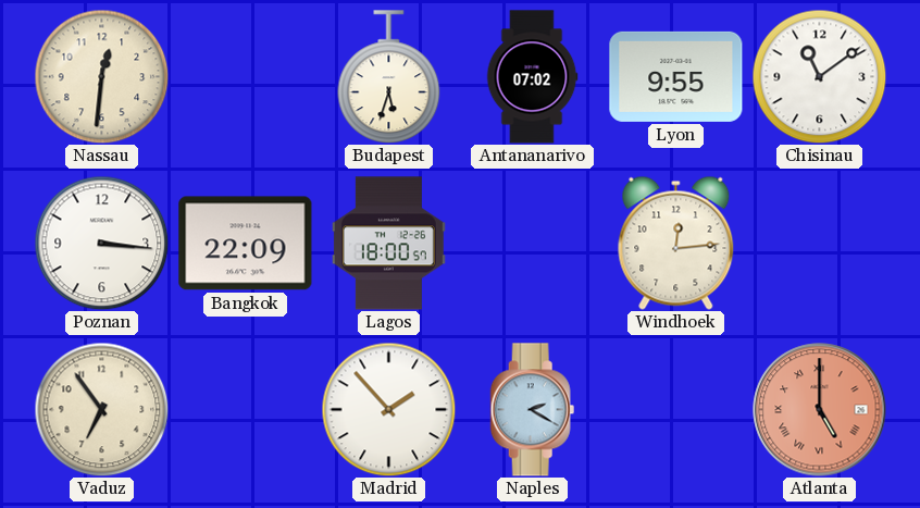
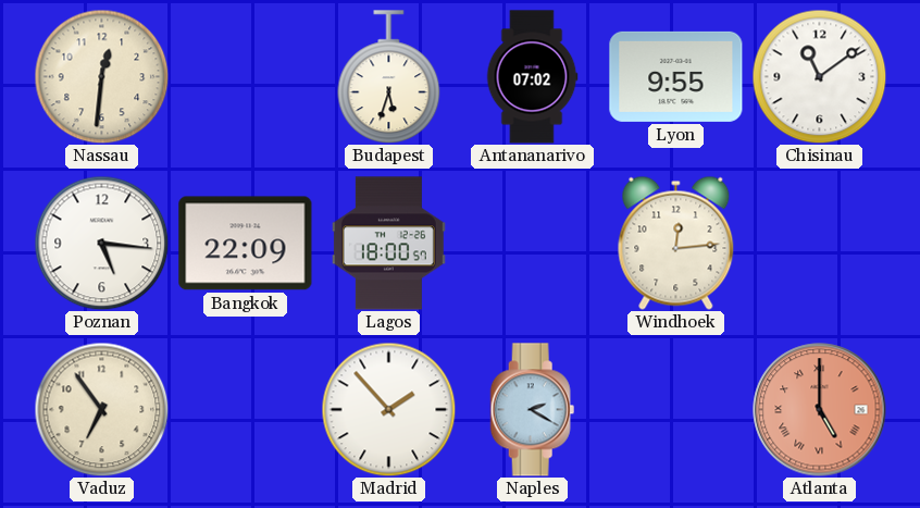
Poznan: 3:16 -> 5:16 (101, 243)
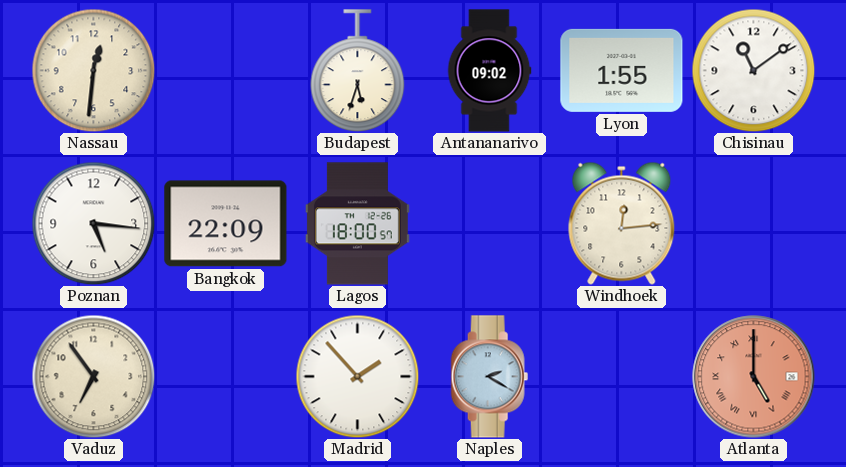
Antananarivo: 07:02 -> 09:02 (489, 71)
Lyon: 9:55 -> 1:55 (622, 70)
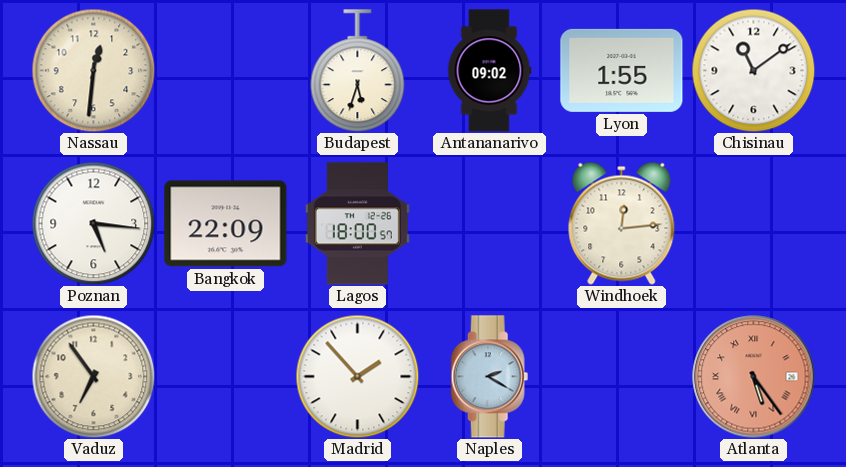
Atlanta: 5:00 -> 5:24 (754, 377)
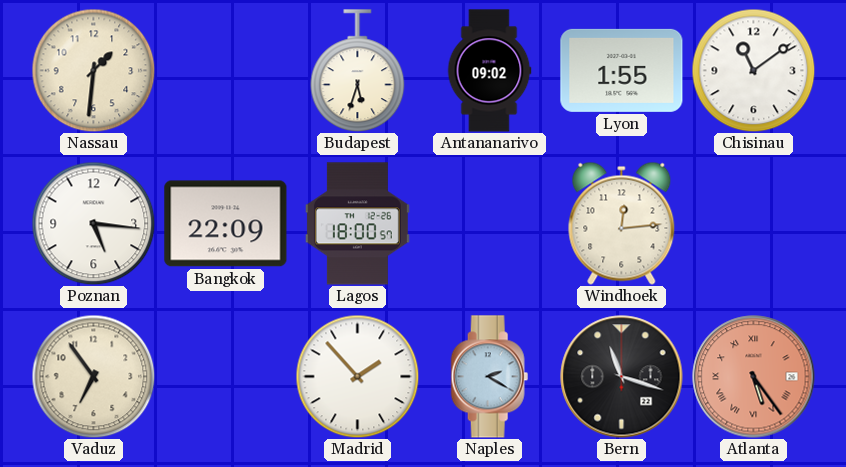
Nassau: 12:31 -> 1:31 (93, 70)
Bern: none -> 11:18 (622, 377)
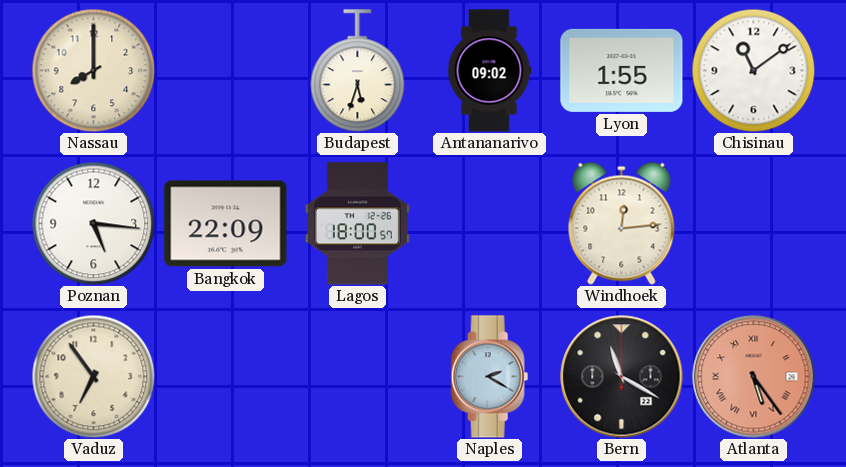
Nassau: 1:31 -> 8:00 (93, 70)
Madrid: 1:53 -> none (357, 376)
Bern: 11:18 -> 11:20 (622, 377)
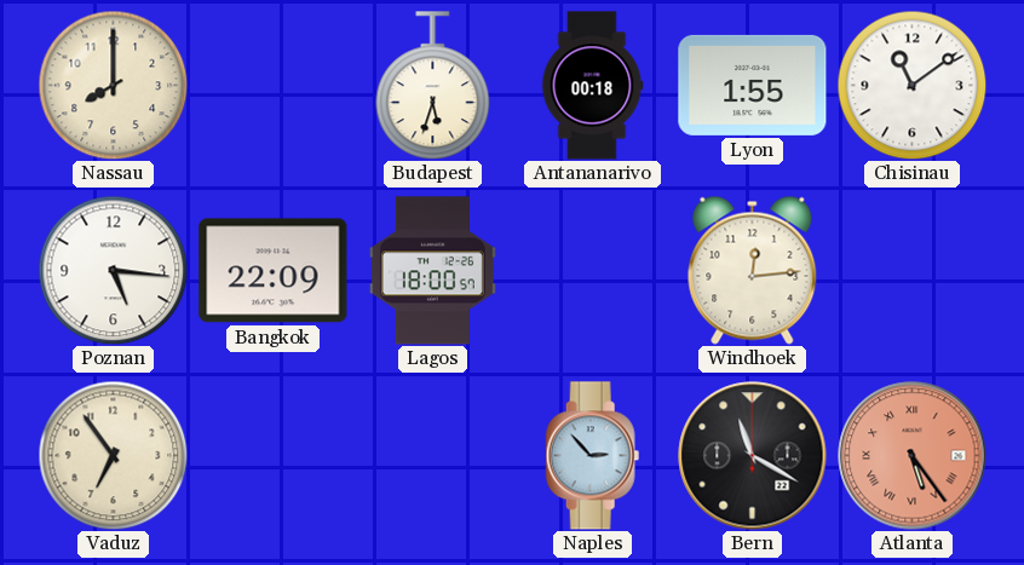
Antananarivo: 09:02 -> 00:18 (592, 86)
Naples: 2:20 -> 2:53 (593, 456)
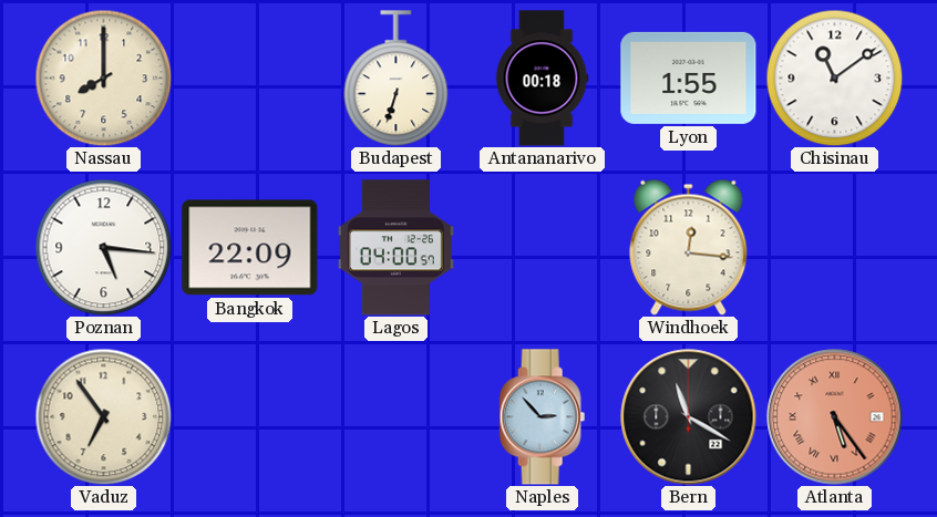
Budapest: 5:33 -> 6:33 (397, 79)
Lagos: 18:00 -> 04:00 (395, 248)
Windhoek: 12:14 -> 12:16 (689, 247)
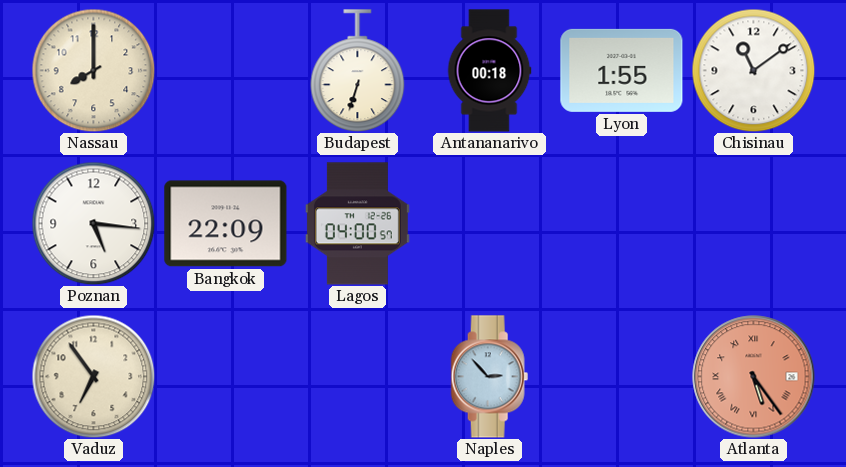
Windhoek: 12:16 -> none (689, 247)
Bern: 11:20 -> none (689, 417)
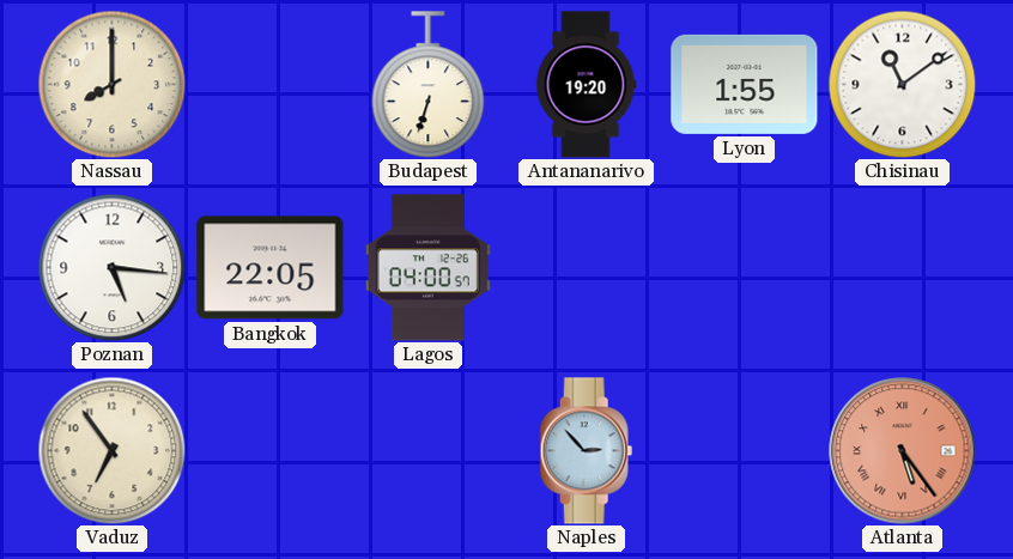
Antananarivo: 00:18 -> 19:20 (586, 85)
Bangkok: 22:09 -> 22:05 (271, 268)
